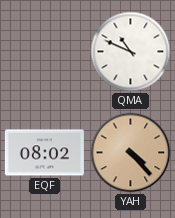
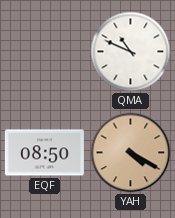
EQF: 08:02 -> 08:50 (44, 153)
YAH: 4:23 -> 4:20 (131, 153)
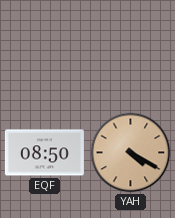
QMA: 10:49 -> none (131, 52)
